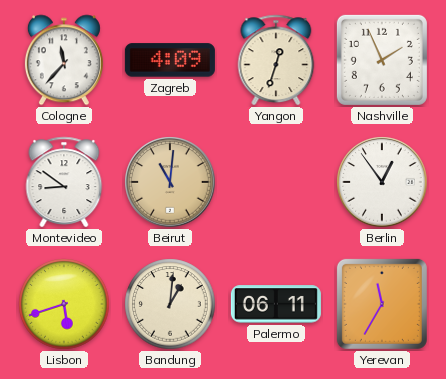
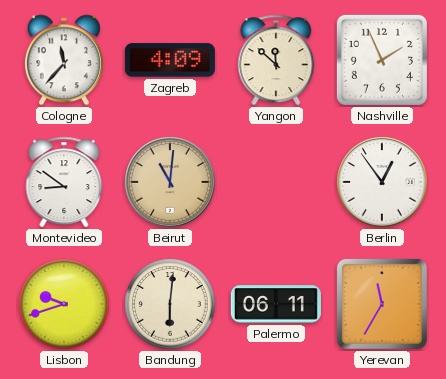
Yangon: 12:33 -> 11:52 (276, 60)
Lisbon: 5:42 -> 9:42 (64, 304)
Bandung: 1:01 -> 6:01 (170, 304)
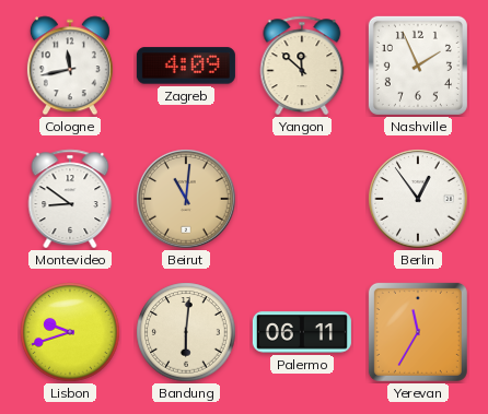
Cologne: 11:37 -> 11:43 (70, 66)
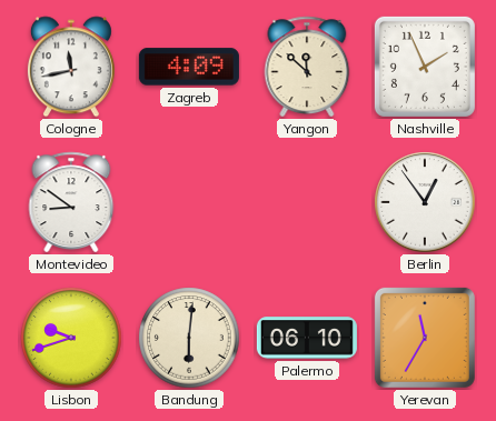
Beirut: 11:01 -> none (186, 199)
Palermo: 06:11 -> 06:10 (307, 338)
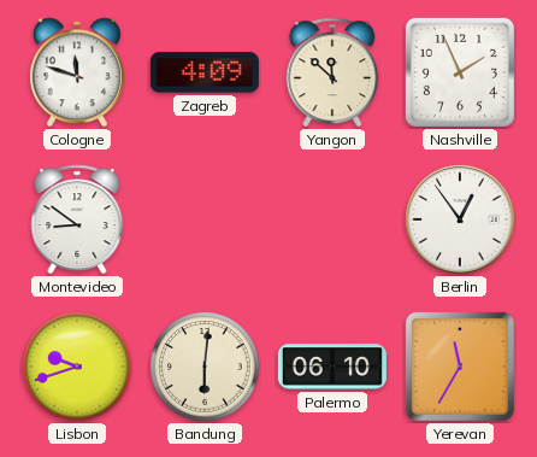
Cologne: 11:43 -> 11:48 (77, 72)
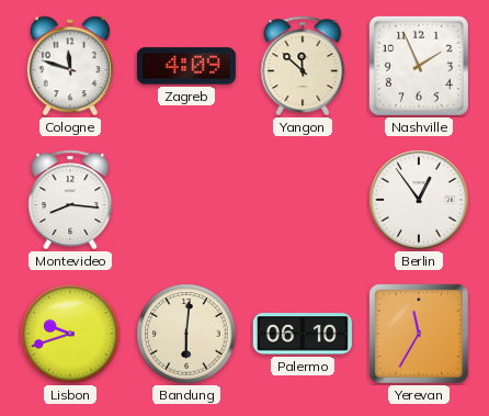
Montevideo: 8:51 -> 8:16 (70, 200)
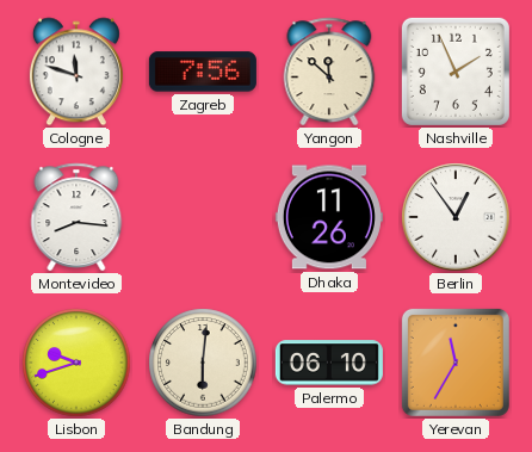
Zagreb: 4:09 -> 7:56 (203, 72)
Dhaka: none -> 11:26 (329, 217)
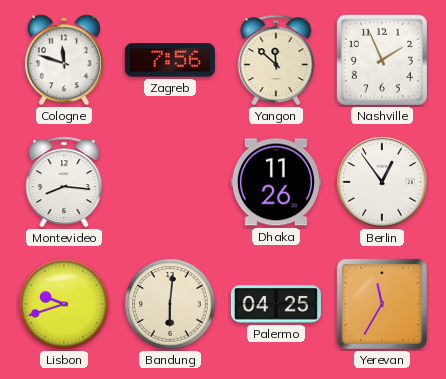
Palermo: 06:10 -> 04:25 (276, 304)
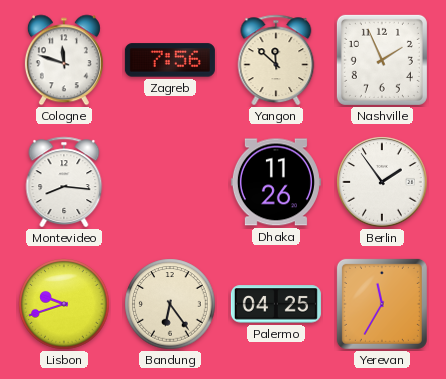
Berlin: 12:54 -> 1:54 (382, 182)
Bandung: 6:01 -> 6:24 (170, 304)
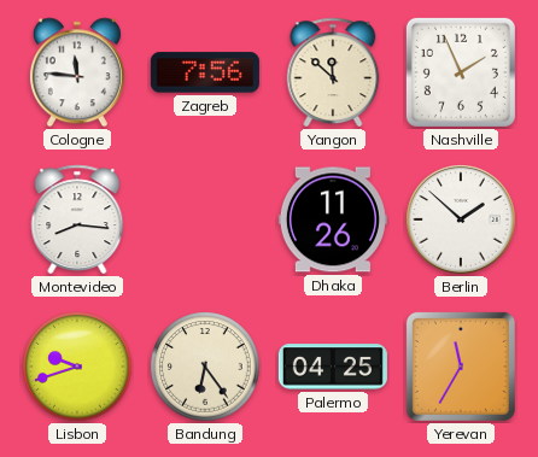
Cologne: 11:48 -> 11:46 (77, 72)
Berlin: 1:54 -> 1:52 (461, 219)
